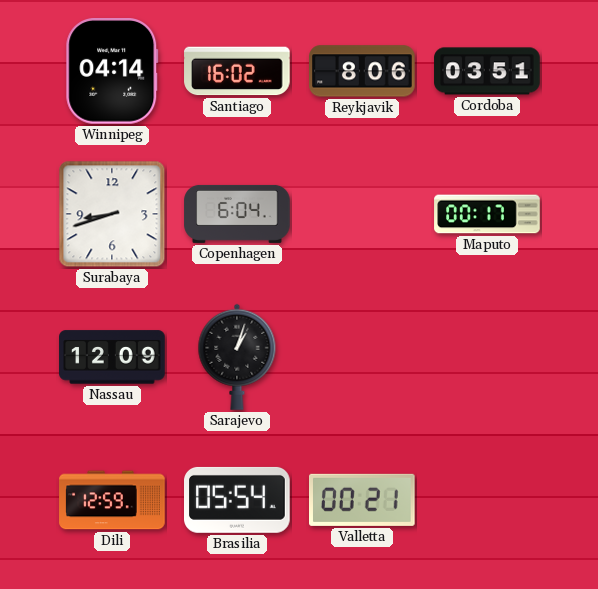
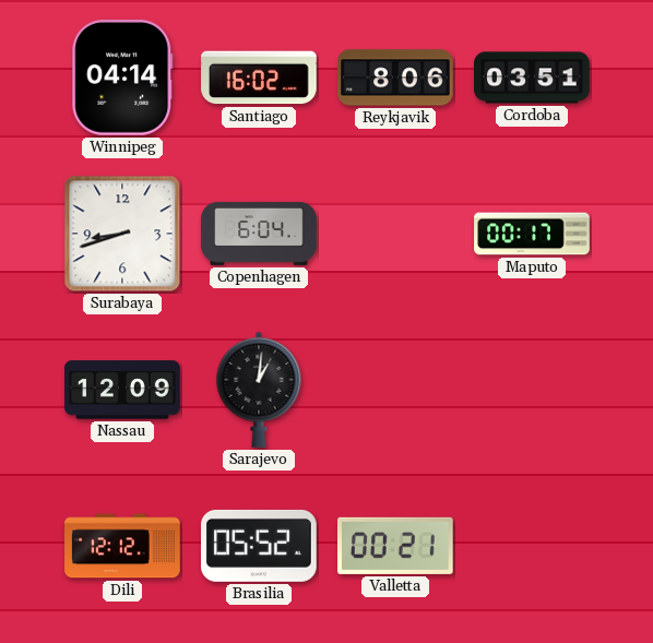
Sarajevo: 1:03 -> 1:01 (259, 390)
Dili: 12:59 -> 12:12 (122, 546)
Brasilia: 05:54 -> 05:52 (259, 546)
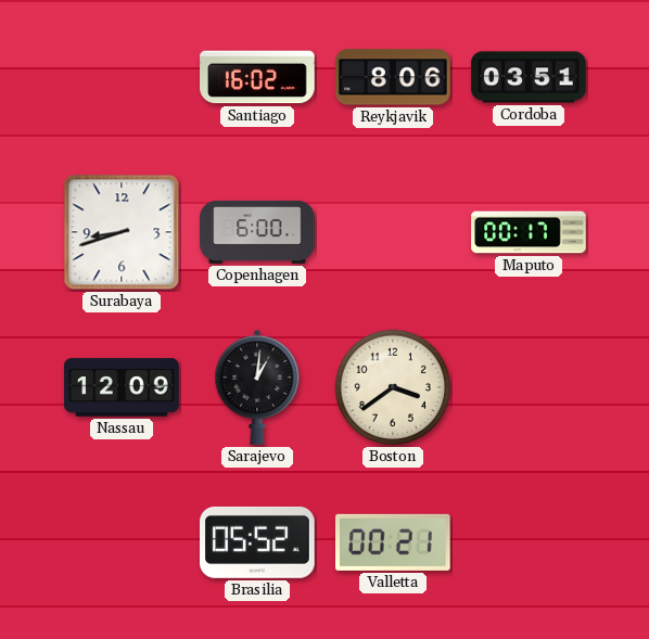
Winnipeg: 04:14 -> none (122, 78)
Copenhagen: 6:04 -> 6:00 (257, 232)
Boston: none -> 3:39 (393, 387)
Dili: 12:12 -> none (122, 546)
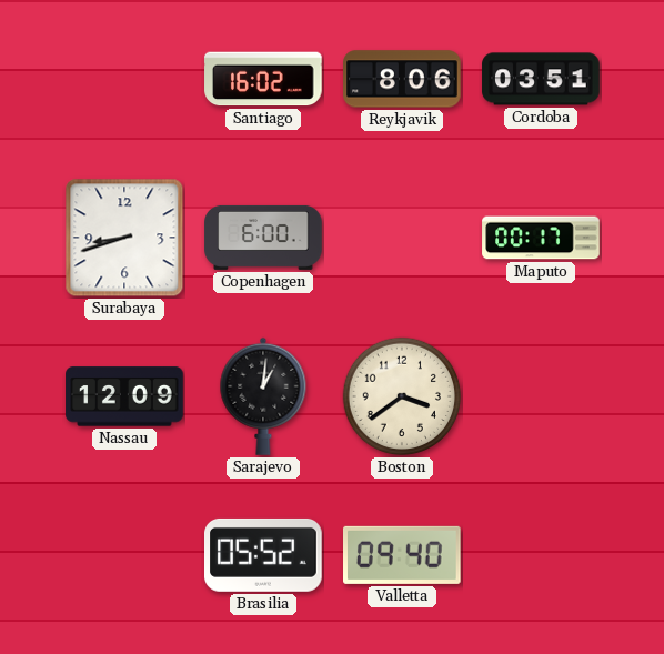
Valletta: 00:21 -> 09:40 (403, 555)
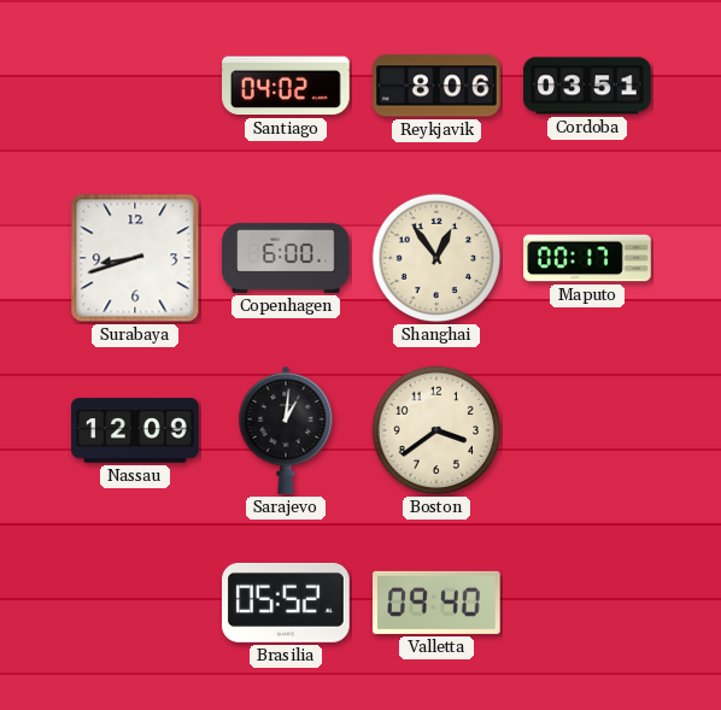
Santiago: 16:02 -> 04:02 (286, 86)
Shanghai: none -> 12:54 (436, 258)
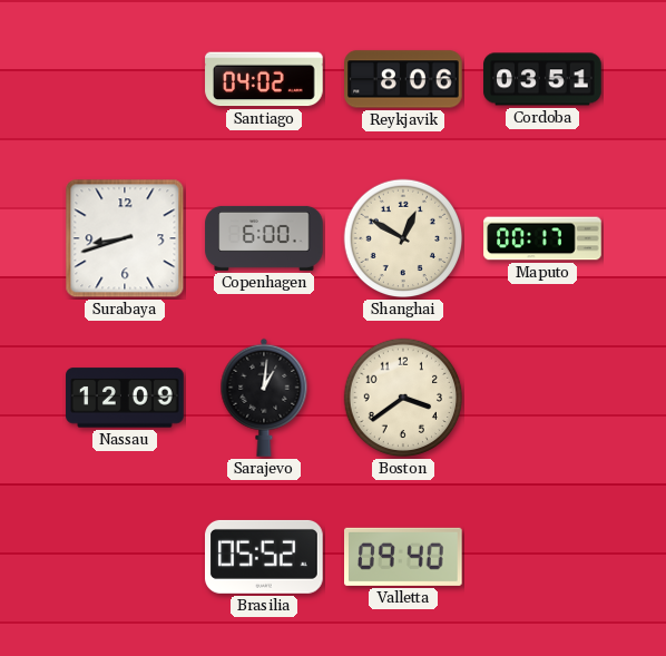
Shanghai: 12:54 -> 12:50 (403, 238)
